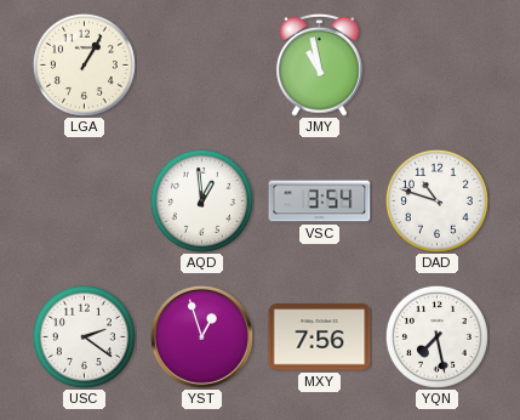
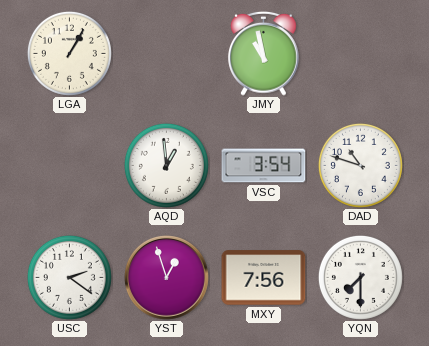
YQN: 7:28 -> 7:30 (360, 277)
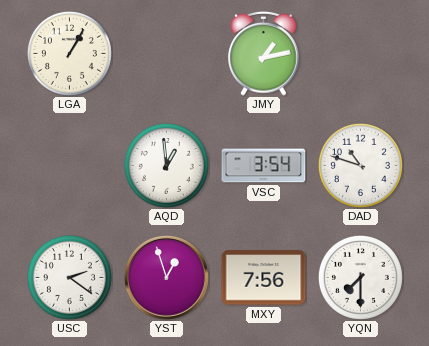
JMY: 10:58 -> 1:13 (264, 53)
